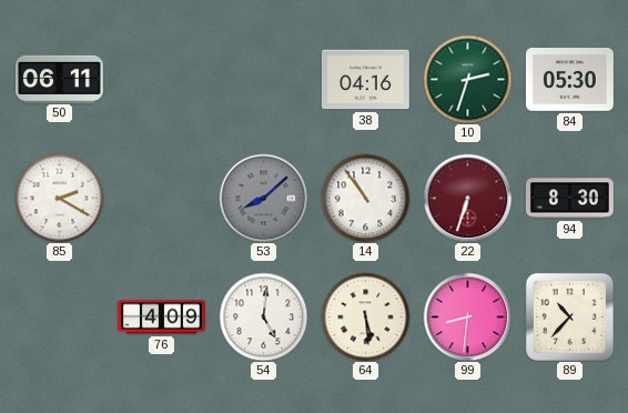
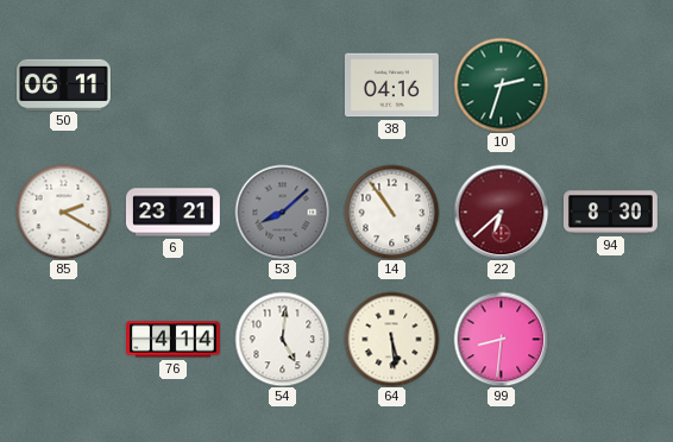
84: 05:30 -> none (569, 80)
6: none -> 23:21 (174, 213)
22: 6:33 -> 6:38 (501, 211)
76: 4:09 -> 4:14 (174, 340)
89: 10:37 -> none (569, 316)
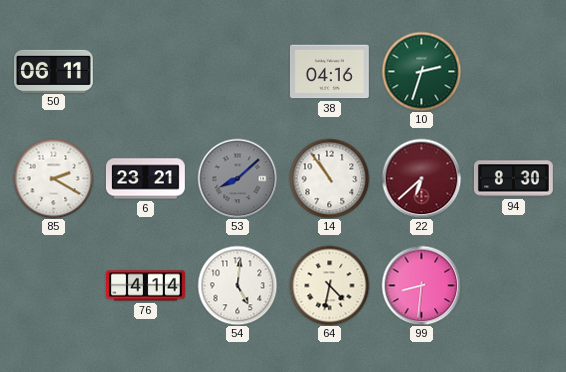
64: 5:29 -> 4:32 (329, 285)
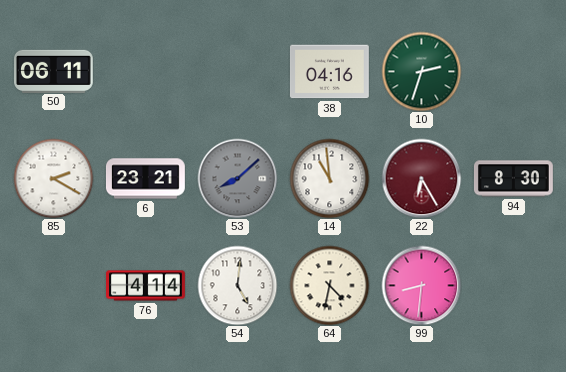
14: 10:54 -> 10:59 (329, 178)
22: 6:38 -> 6:25 (421, 178)
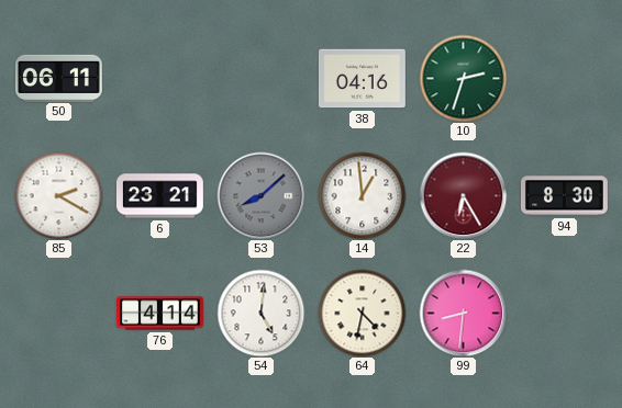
14: 10:59 -> 12:59 (362, 195)
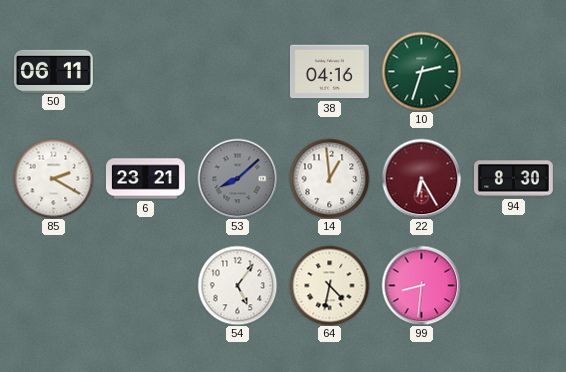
76: 4:14 -> none (160, 314)
54: 5:01 -> 5:06 (237, 285)
